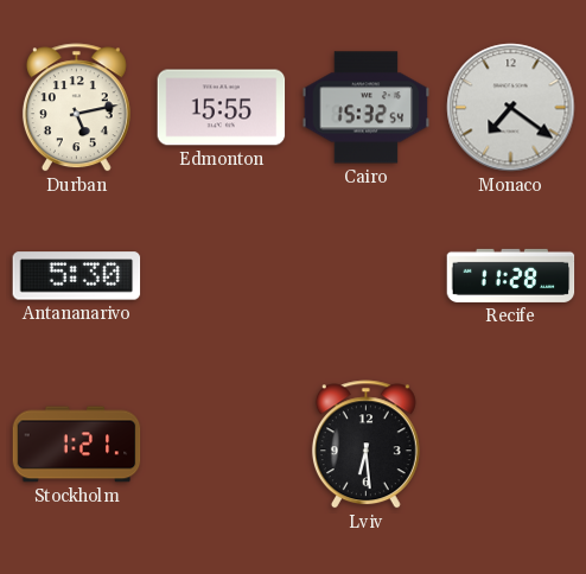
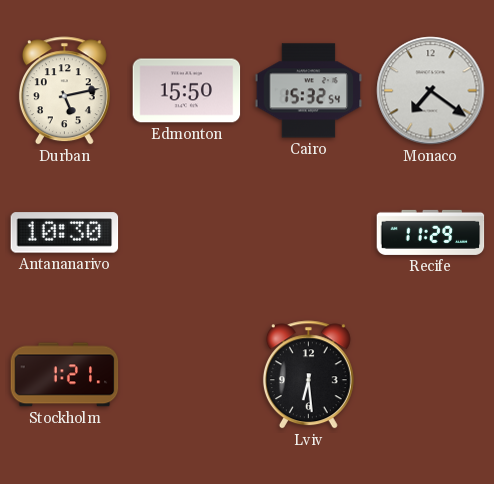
Edmonton: 15:55 -> 15:50 (187, 91)
Antananarivo: 5:30 -> 10:30 (65, 233)
Recife: 11:28 -> 11:29 (431, 232)
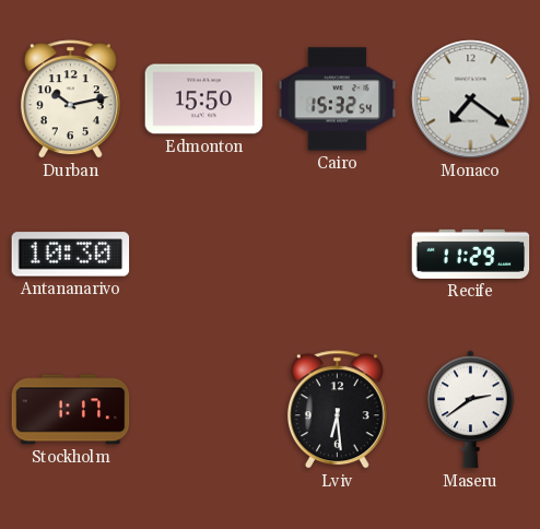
Durban: 5:13 -> 10:13 (70, 99)
Stockholm: 1:21 -> 1:17 (71, 410)
Maseru: none -> 2:39 (471, 410)
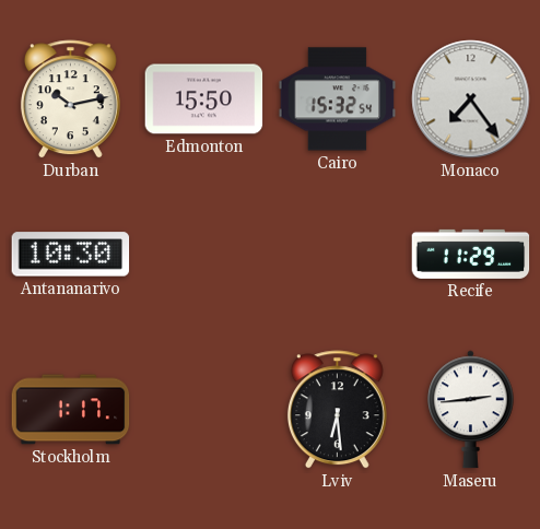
Monaco: 7:21 -> 7:24 (471, 99)
Maseru: 2:39 -> 2:44 (471, 410)
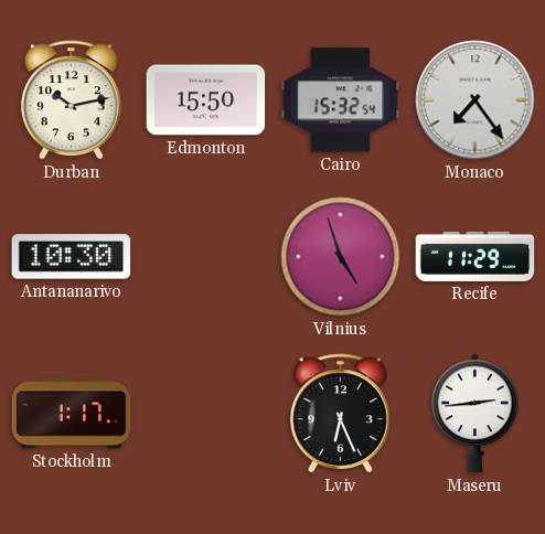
Vilnius: none -> 4:57 (341, 257)
Lviv: 6:29 -> 6:26 (340, 414)
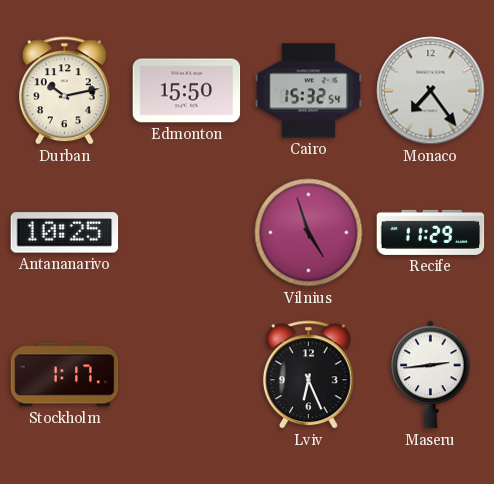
Antananarivo: 10:30 -> 10:25 (65, 233)
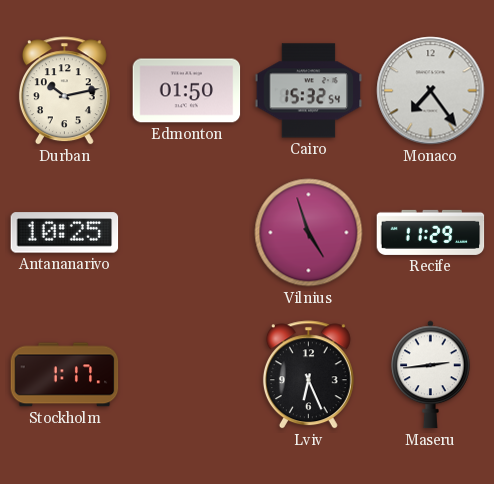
Edmonton: 15:50 -> 01:50 (187, 91)
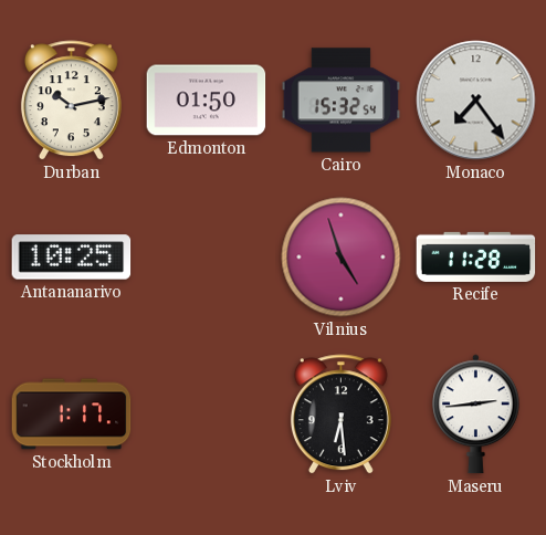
Recife: 11:29 -> 11:28 (476, 256)
Lviv: 6:26 -> 6:29 (340, 415)
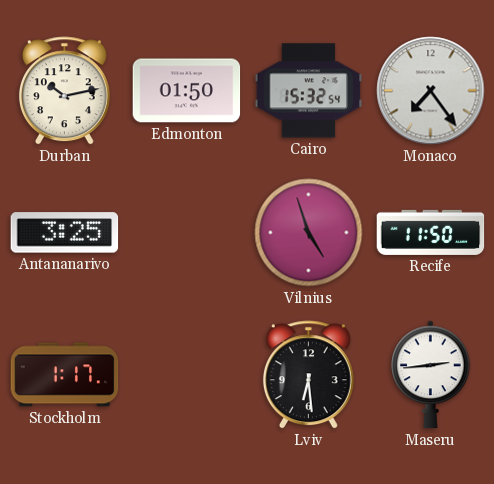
Antananarivo: 10:25 -> 3:25 (65, 233)
Recife: 11:28 -> 11:50 (431, 232)
